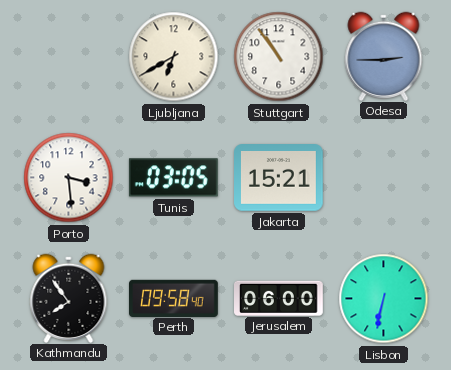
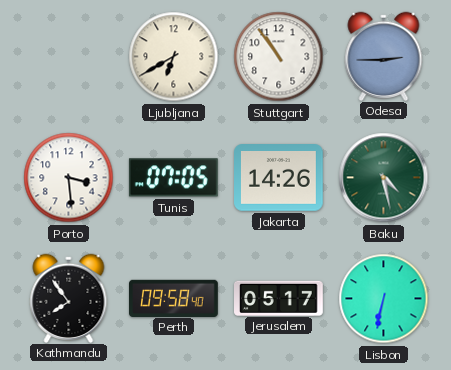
Tunis: 03:05 -> 07:05 (173, 178)
Jakarta: 15:21 -> 14:26 (279, 178)
Baku: none -> 4:28 (384, 178)
Jerusalem: 06:00 -> 05:17 (279, 298)
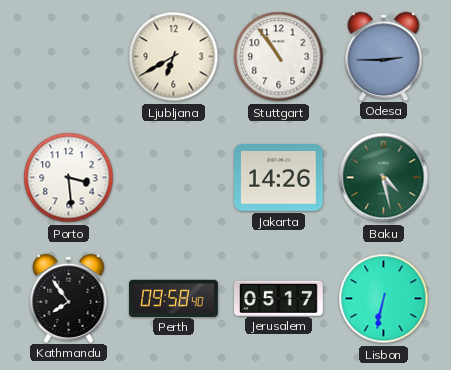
Tunis: 07:05 -> none (173, 178)
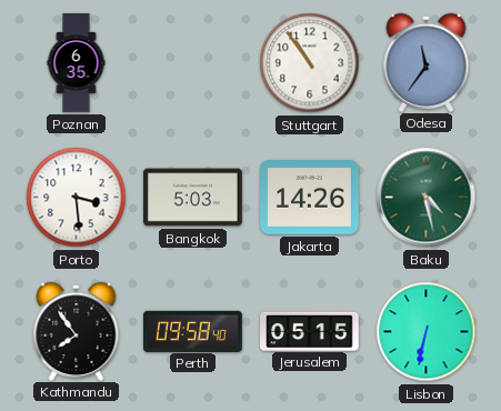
Poznan: none -> 6:35 (77, 63)
Ljubljana: 6:40 -> none (174, 57)
Odesa: 2:45 -> 11:36 (427, 62)
Bangkok: none -> 5:03 (193, 198)
Jerusalem: 05:17 -> 05:15 (310, 331)
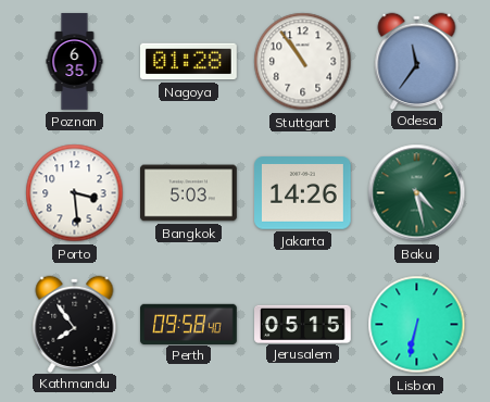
Nagoya: none -> 01:28 (189, 62)
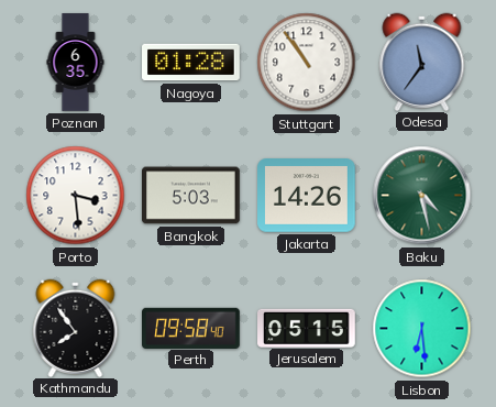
Lisbon: 6:32 -> 6:29 (422, 329)
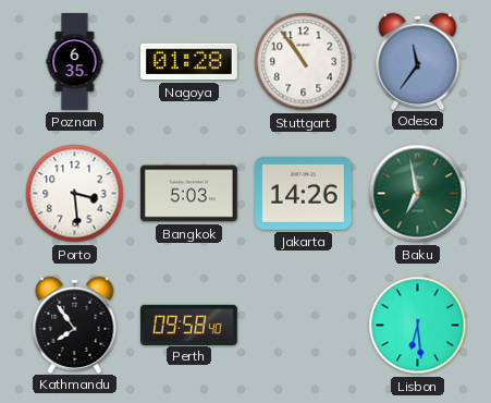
Baku: 4:28 -> 6:58 (418, 194)
Jerusalem: 05:15 -> none (307, 328)
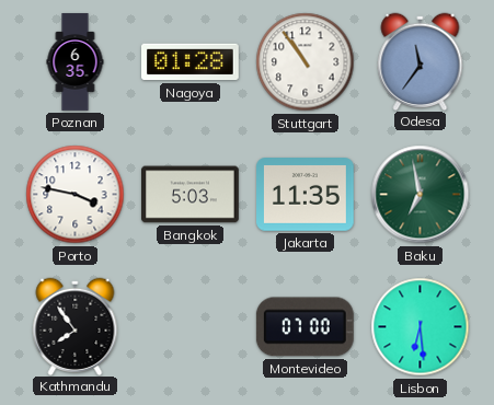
Porto: 3:29 -> 3:47 (76, 195)
Jakarta: 14:26 -> 11:35 (306, 195)
Perth: 09:58 -> none (189, 325)
Montevideo: none -> 07:00 (305, 327)
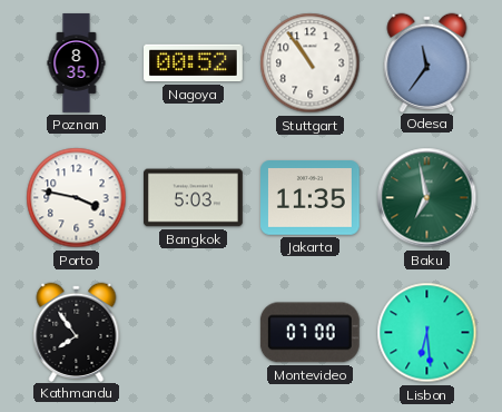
Poznan: 6:35 -> 8:35 (77, 63)
Nagoya: 01:28 -> 00:52 (194, 63)
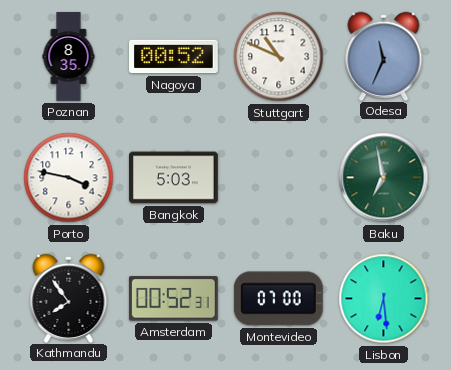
Stuttgart: 10:54 -> 10:49 (279, 57)
Odesa: 11:36 -> 11:34 (384, 56)
Jakarta: 11:35 -> none (311, 198)
Amsterdam: none -> 00:52 (173, 299)
